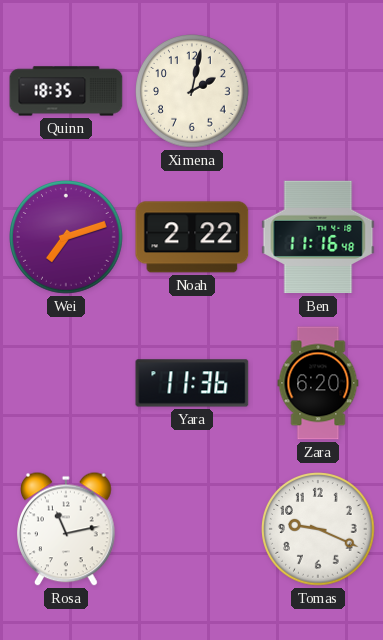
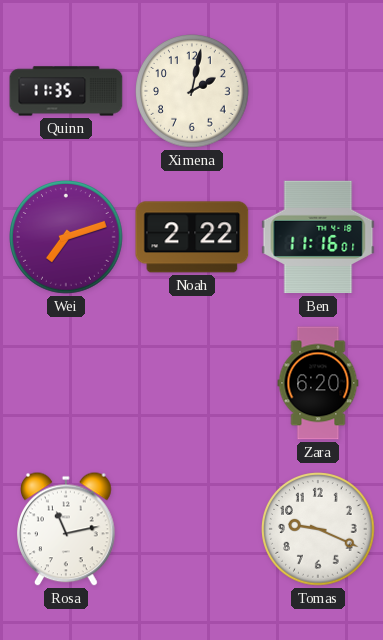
Quinn: 18:35 -> 11:35 (66, 91)
Ben: 11:16:48 -> 11:16:01 (318, 237)
Yara: 11:36 -> none (192, 383)
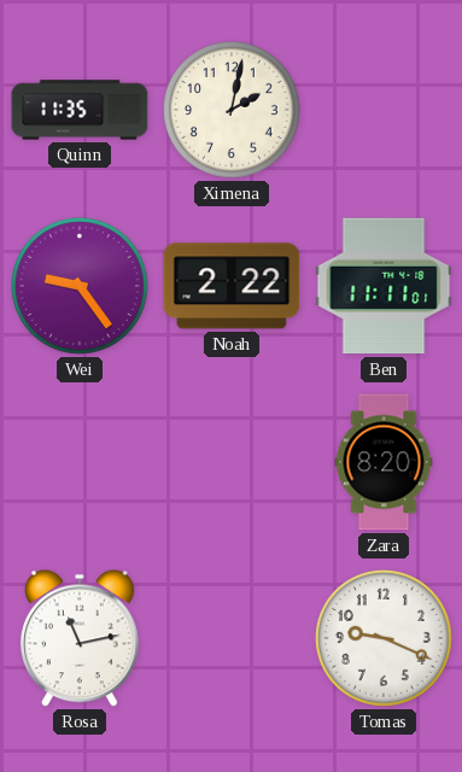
Wei: 7:12 -> 9:24 (80, 286)
Ben: 11:16 -> 11:11 (384, 286)
Zara: 6:20 -> 8:20 (384, 462)
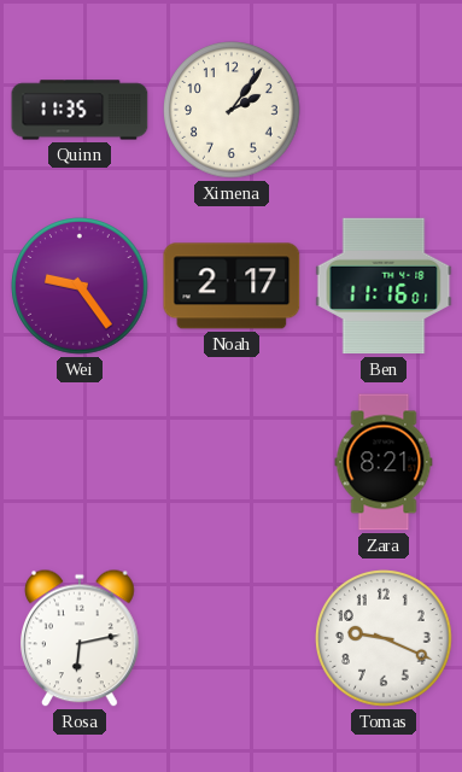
Ximena: 2:02 -> 2:06 (232, 110)
Noah: 2:22 -> 2:17 (232, 286)
Ben: 11:11 -> 11:16 (384, 286)
Zara: 8:20 -> 8:21 (384, 462)
Rosa: 11:13 -> 6:13 (81, 638)
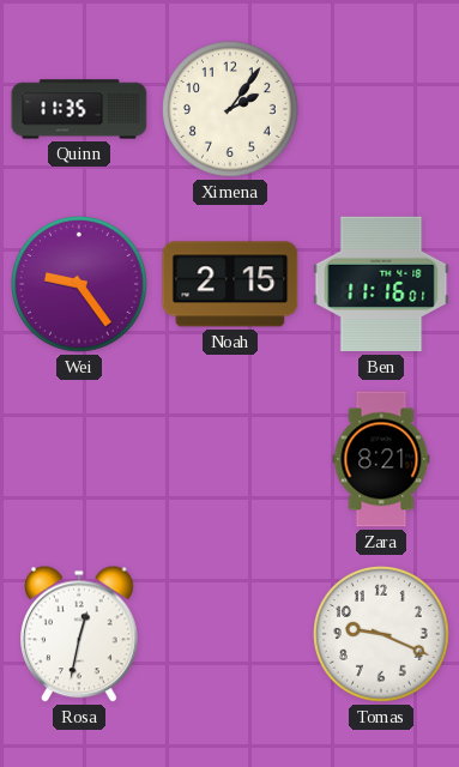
Noah: 2:17 -> 2:15 (230, 284)
Rosa: 6:13 -> 12:32 (80, 634)
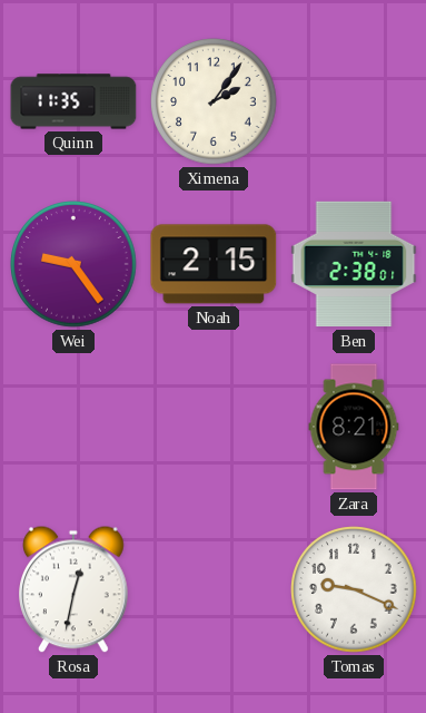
Ben: 11:16 -> 2:38 (354, 264)
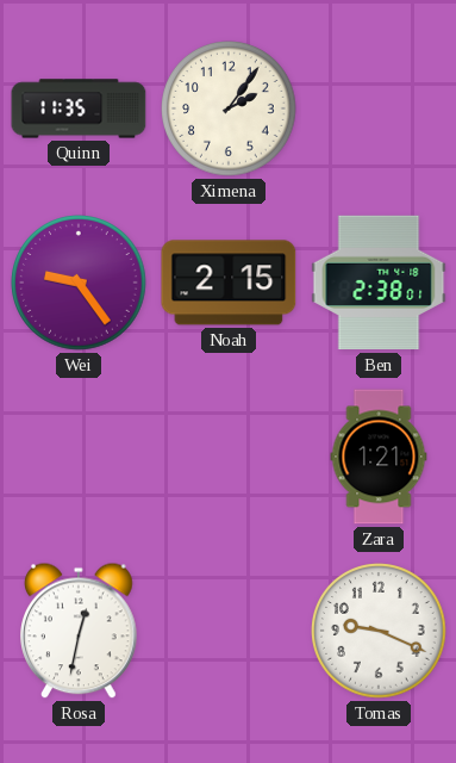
Zara: 8:21 -> 1:21 (379, 457)
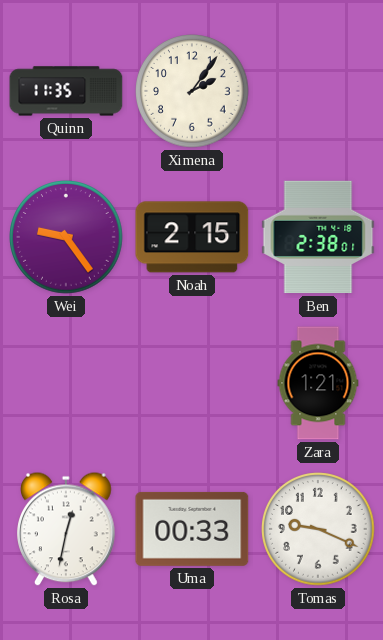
Uma: none -> 00:33 (192, 529)
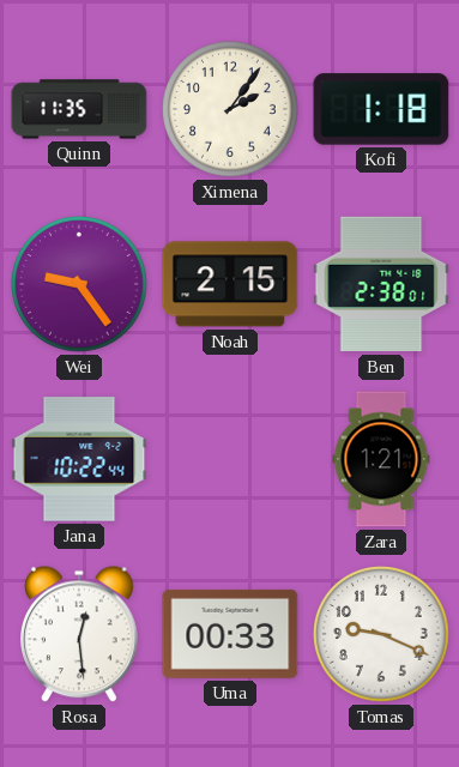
Kofi: none -> 1:18 (381, 109)
Jana: none -> 10:22 (79, 459)
Rosa: 12:32 -> 12:29 (80, 634)
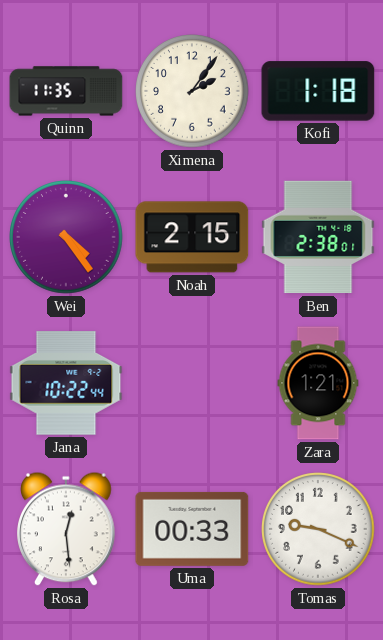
Wei: 9:24 -> 4:24 (66, 237)
